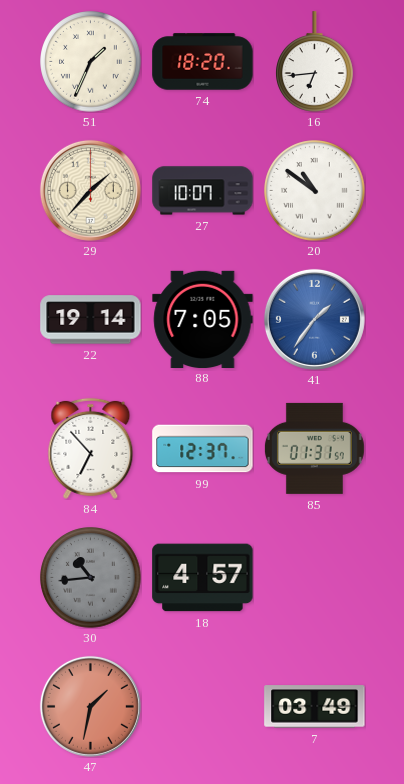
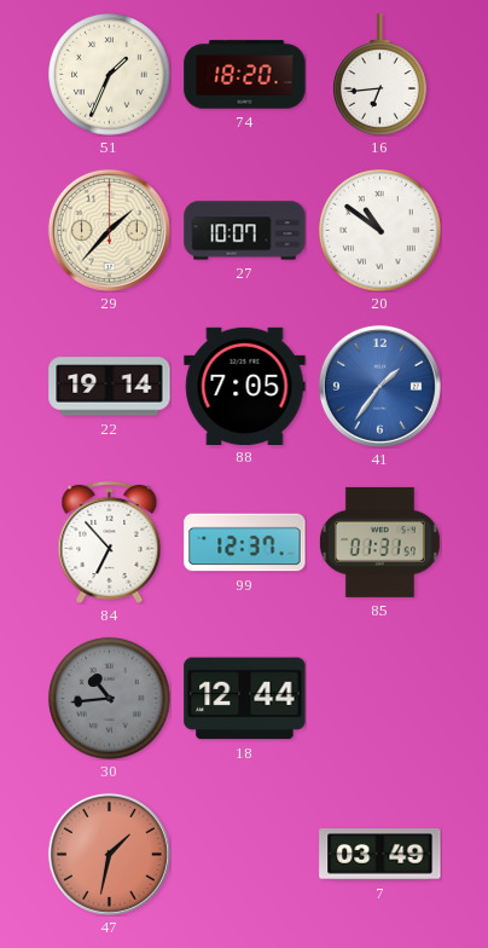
18: 4:57 -> 12:44 (245, 699)
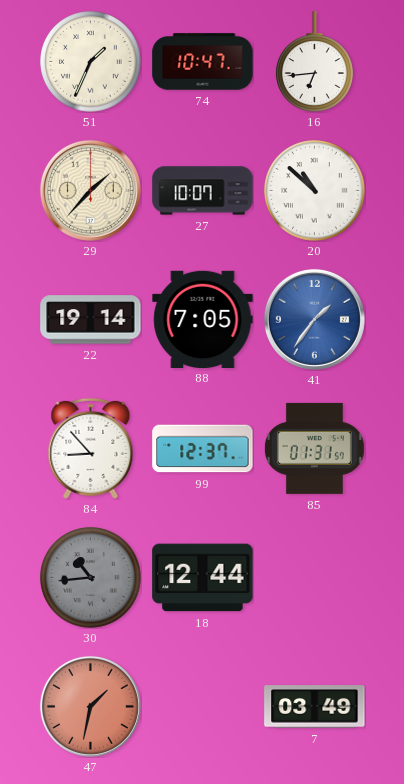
74: 18:20 -> 10:47 (203, 62)
20: 10:51 -> 10:52 (315, 191)
84: 6:53 -> 8:53 (91, 448)
